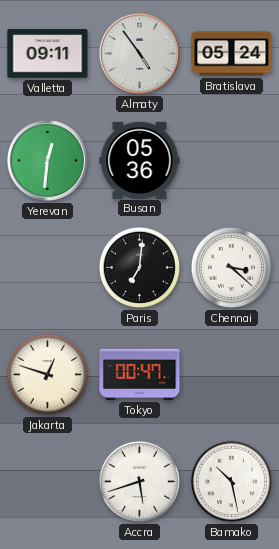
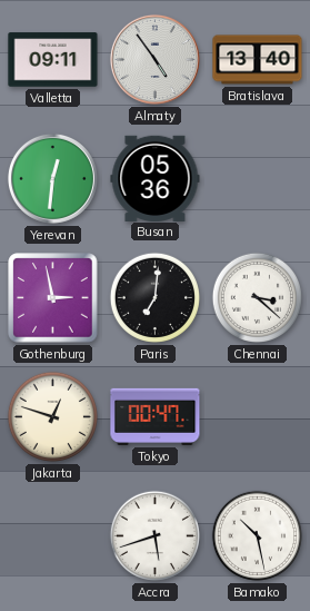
Bratislava: 05:24 -> 13:40 (258, 60)
Gothenburg: none -> 2:58 (53, 298)
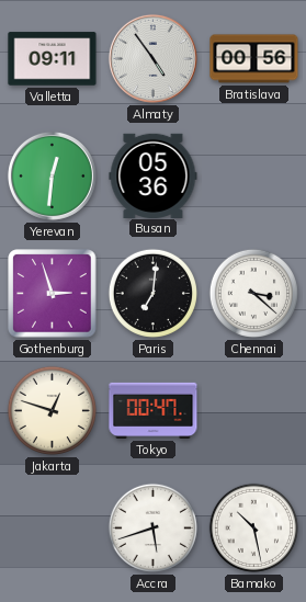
Bratislava: 13:40 -> 00:56 (254, 59)
Gothenburg: 2:58 -> 2:57 (53, 294)
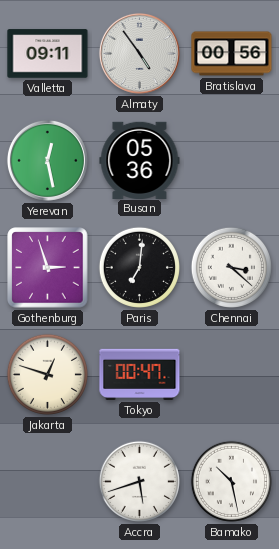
Yerevan: 12:31 -> 12:28 (47, 160)
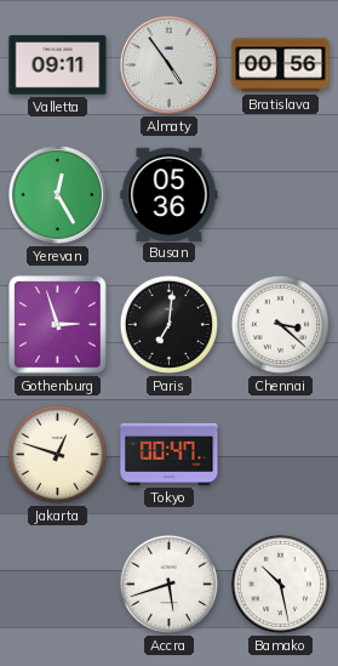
Yerevan: 12:28 -> 12:25 (57, 194)
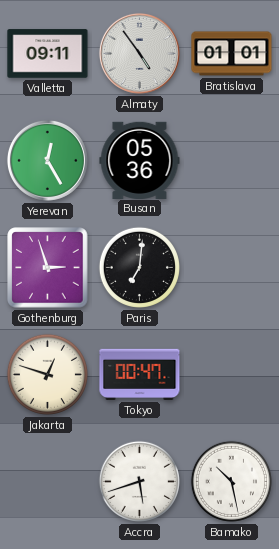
Bratislava: 00:56 -> 01:01 (232, 54)
Chennai: 3:22 -> none (280, 324)
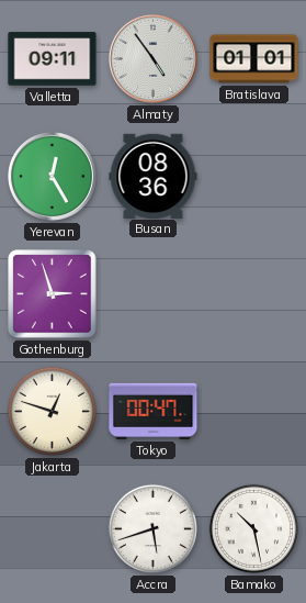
Busan: 05:36 -> 08:36 (154, 176)
Paris: 7:01 -> none (139, 267)
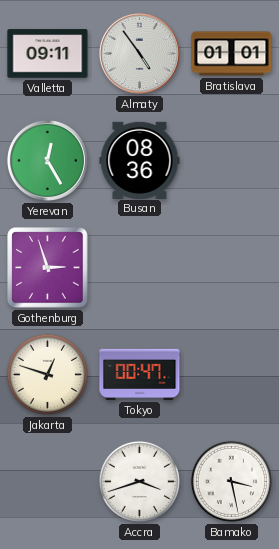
Accra: 5:42 -> 3:42 (139, 481)
Bamako: 10:28 -> 3:28 (231, 481)
